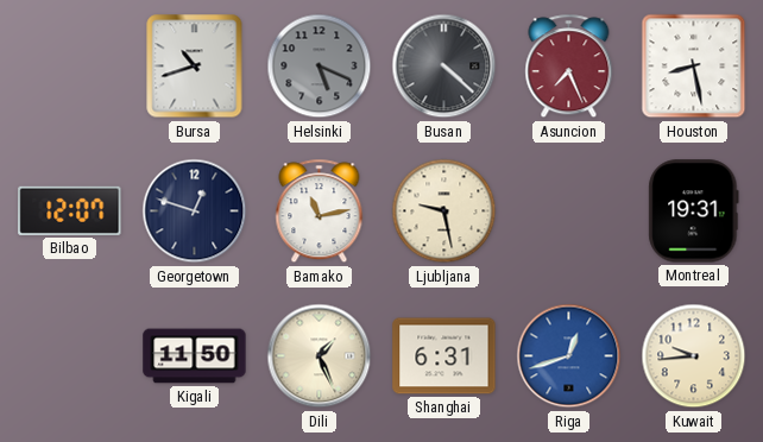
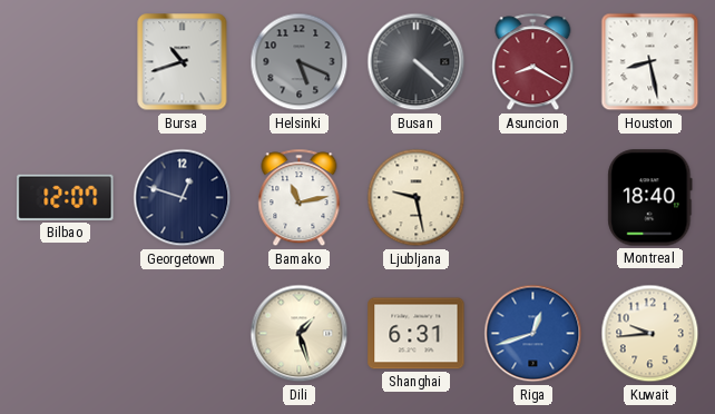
Asuncion: 7:26 -> 8:20 (533, 62)
Montreal: 19:31 -> 18:40 (650, 198)
Kigali: 11:50 -> none (195, 356)
Dili: 1:26 -> 1:27 (300, 334)
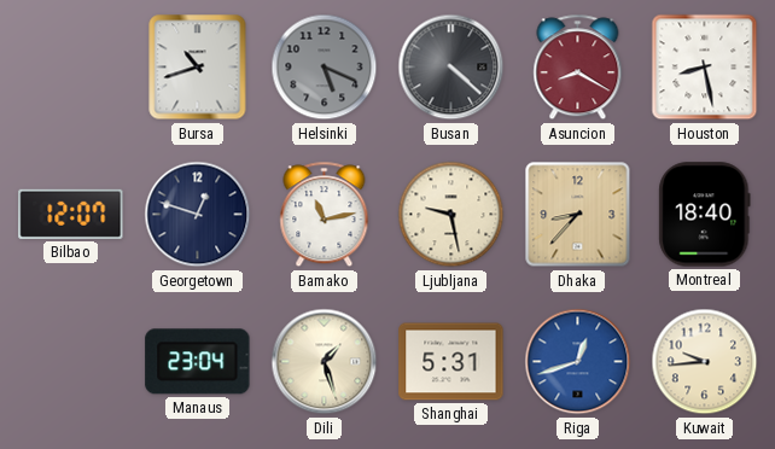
Dhaka: none -> 8:37 (578, 215)
Manaus: none -> 23:04 (198, 362)
Shanghai: 6:31 -> 5:31 (451, 362)
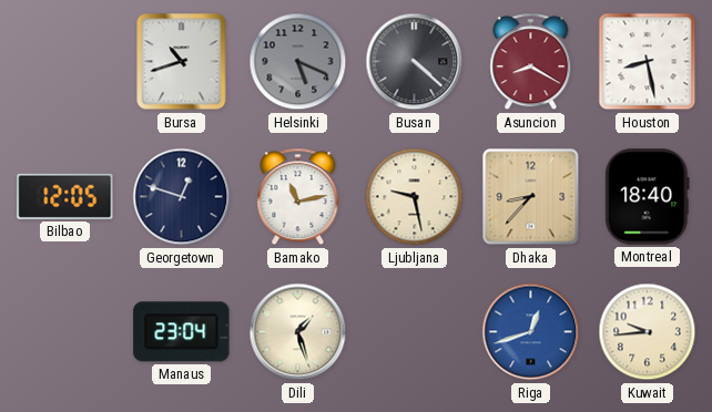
Bilbao: 12:07 -> 12:05 (65, 196)
Shanghai: 5:31 -> none (451, 362)
